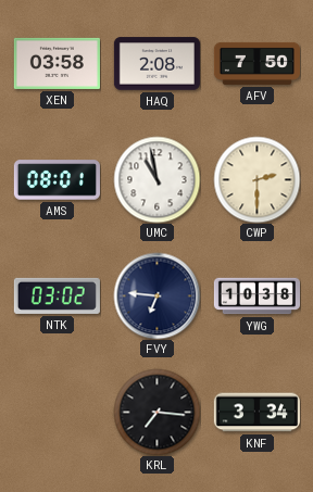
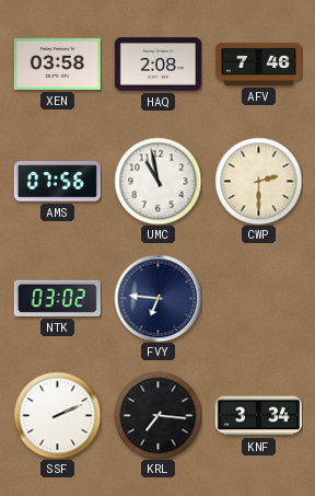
AFV: 7:50 -> 7:46 (258, 64)
AMS: 08:01 -> 07:56 (57, 182)
YWG: 10:38 -> none (256, 297)
SSF: none -> 2:11 (57, 415)
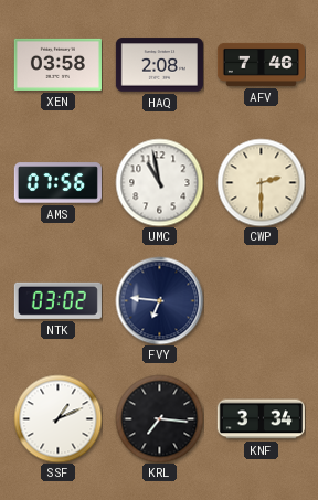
SSF: 2:11 -> 1:11 (57, 418)
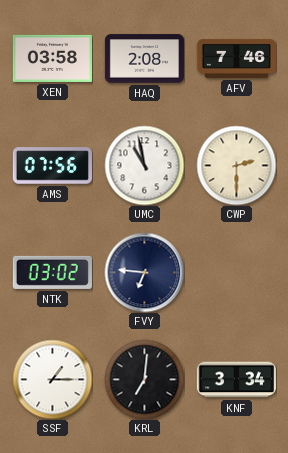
SSF: 1:11 -> 1:15 (52, 379)
KRL: 7:16 -> 7:01 (144, 379)
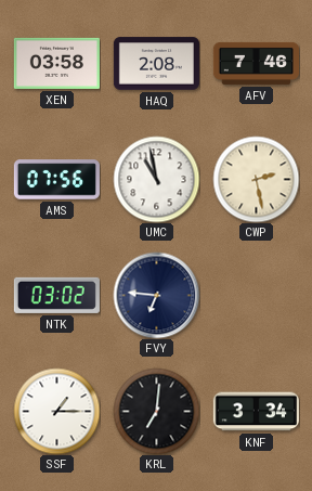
CWP: 2:30 -> 2:28 (256, 179)
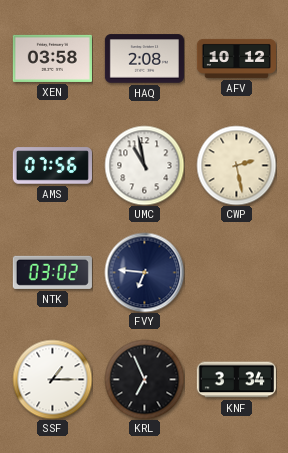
AFV: 7:46 -> 10:12 (236, 58)
KRL: 7:01 -> 6:56 (144, 379)
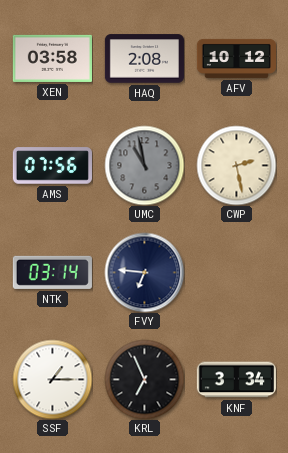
UMC dial: white -> grey (144, 165)
NTK: 03:02 -> 03:14 (52, 272)
